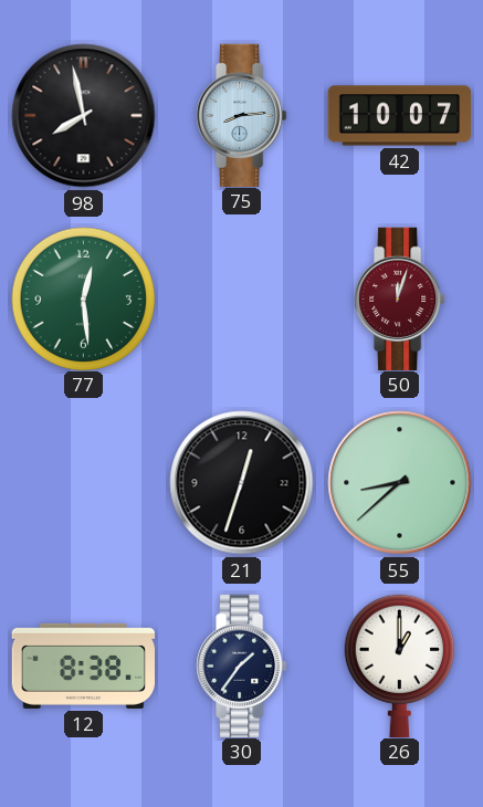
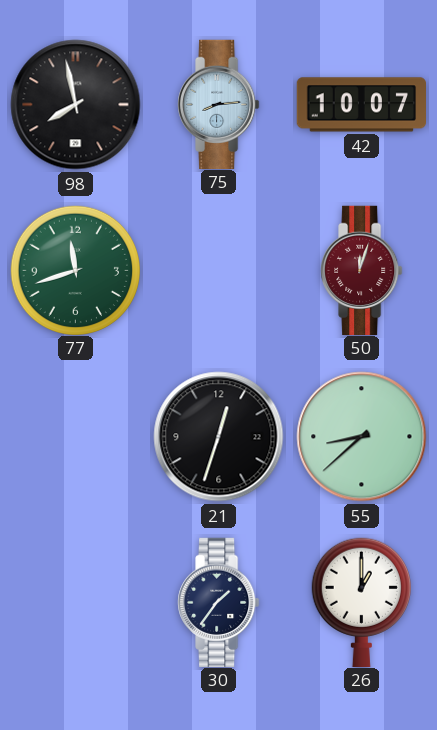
77: 12:29 -> 11:42 (75, 270)
12: 8:38 -> none (83, 665)
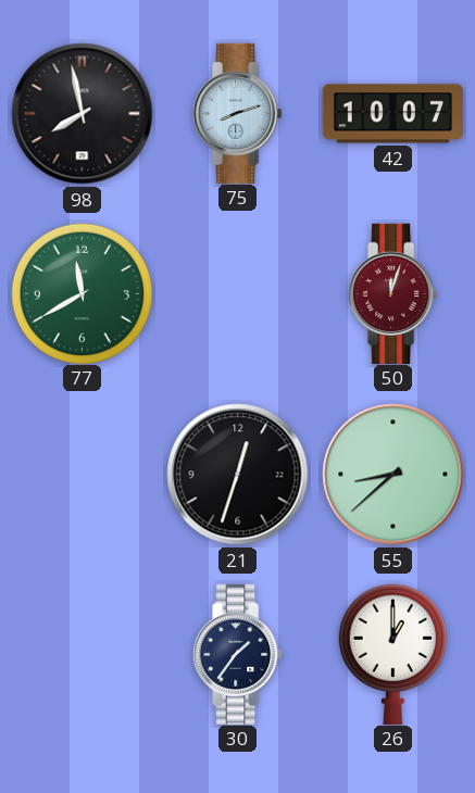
75: 8:14 -> 8:12 (238, 113)
77: 11:42 -> 11:40 (82, 293)
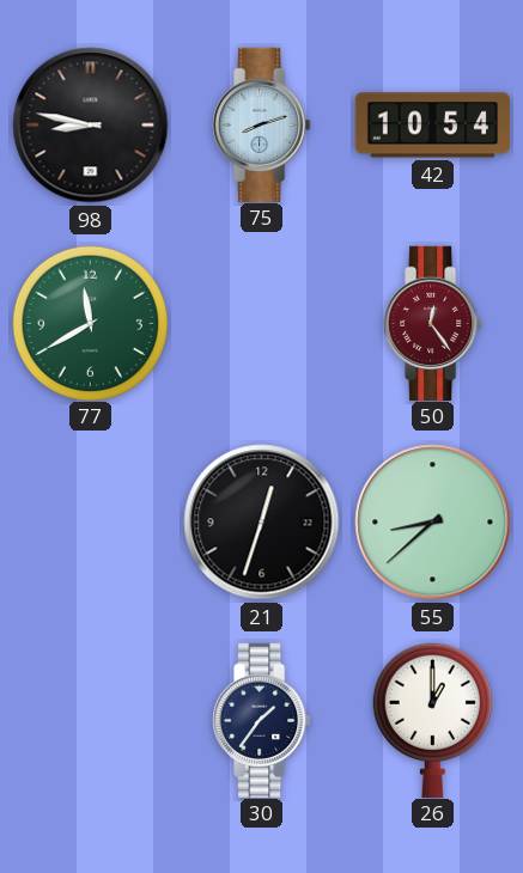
98: 7:58 -> 8:47 (91, 126)
42: 10:07 -> 10:54 (432, 126)
50: 12:03 -> 12:24 (433, 323)
